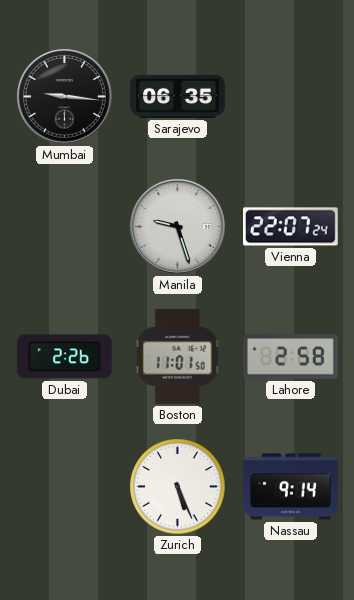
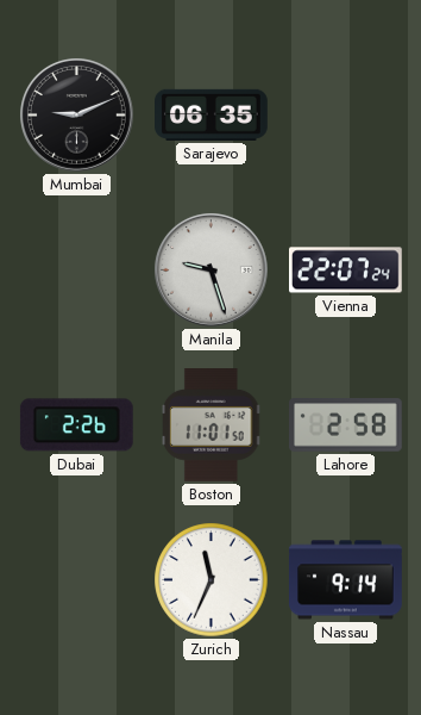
Mumbai: 9:16 -> 9:11 (76, 114)
Zurich: 5:26 -> 11:34 (212, 580)
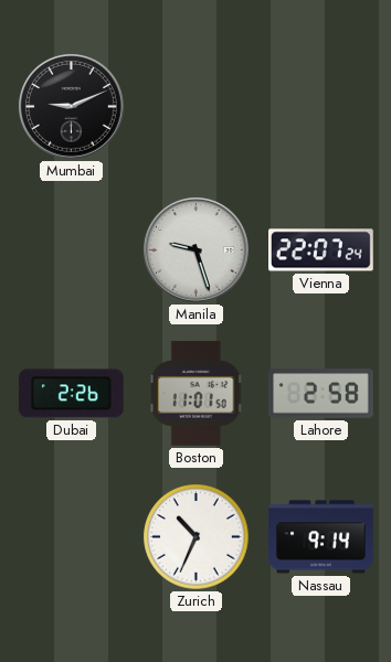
Sarajevo: 06:35 -> none (212, 114)
Zurich: 11:34 -> 10:34 (197, 537)
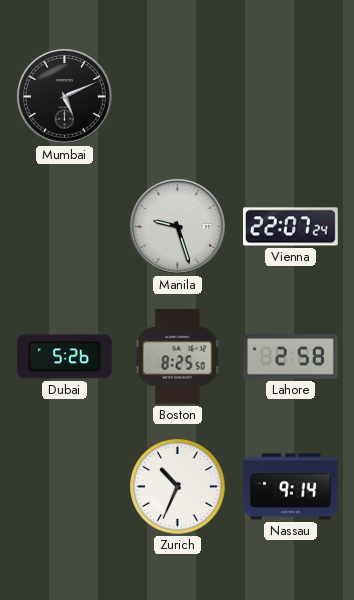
Mumbai: 9:11 -> 5:11 (64, 96)
Dubai: 2:26 -> 5:26 (64, 357)
Boston: 11:01 -> 8:25 (179, 357)
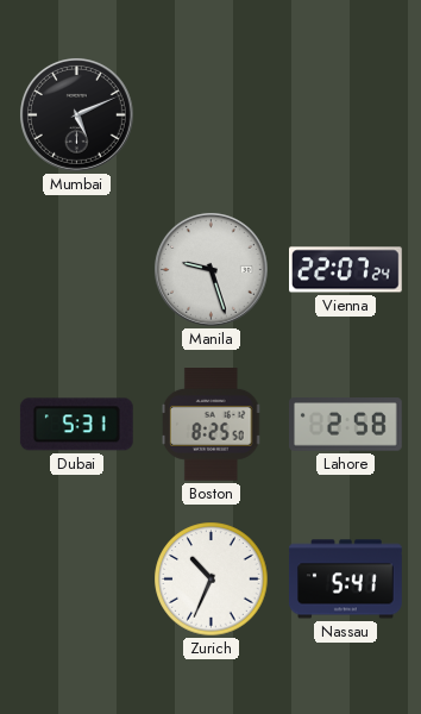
Dubai: 5:26 -> 5:31 (76, 425)
Nassau: 9:14 -> 5:41 (346, 580)
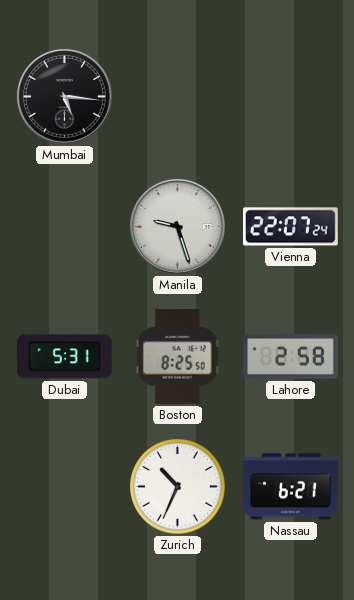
Mumbai: 5:11 -> 5:16 (64, 96)
Nassau: 5:41 -> 6:21 (291, 487)
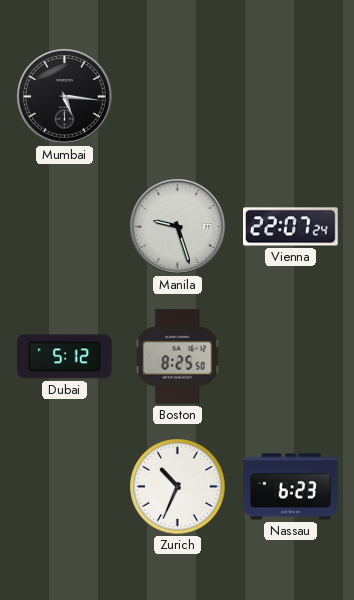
Dubai: 5:31 -> 5:12 (64, 357)
Lahore: 2:58 -> none (291, 357)
Nassau: 6:21 -> 6:23 (291, 487)
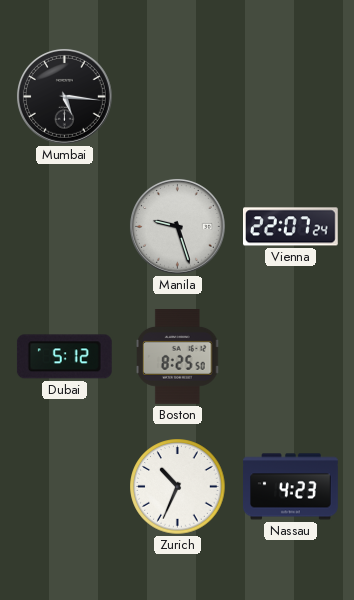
Nassau: 6:23 -> 4:23 (291, 487)
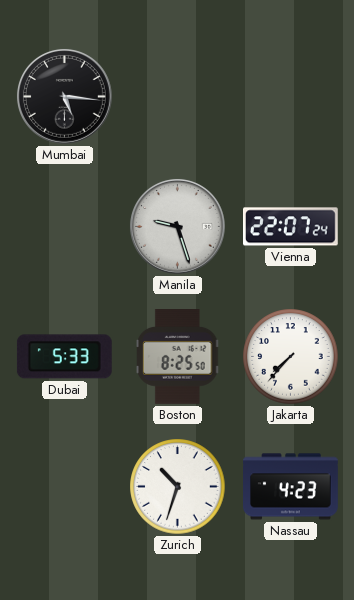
Dubai: 5:12 -> 5:33 (64, 357)
Jakarta: none -> 7:37 (291, 357)
Zurich: 10:34 -> 10:33 (178, 487)
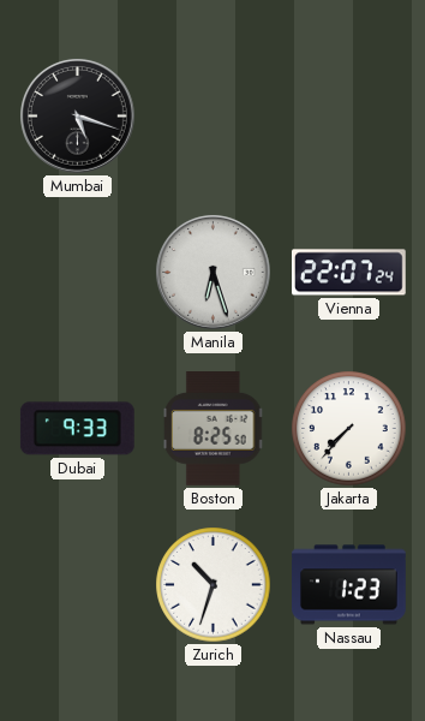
Mumbai: 5:16 -> 5:18 (77, 115)
Manila: 9:27 -> 6:27 (212, 272)
Dubai: 5:33 -> 9:33 (77, 429)
Nassau: 4:23 -> 1:23 (349, 585)
